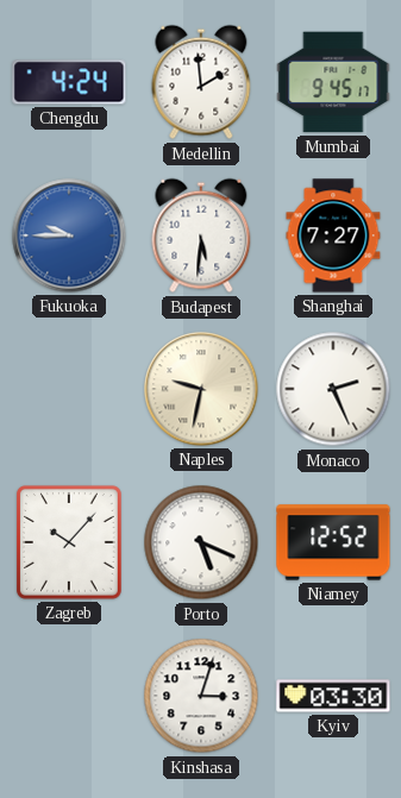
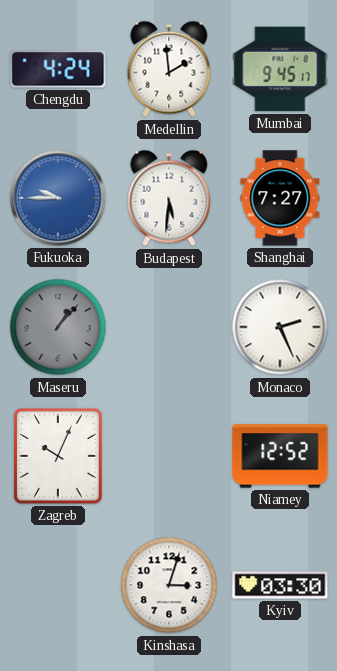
Maseru: none -> 1:07 (58, 327)
Naples: 9:32 -> none (201, 389)
Zagreb: 10:07 -> 10:04 (58, 456)
Porto: 5:19 -> none (201, 542)
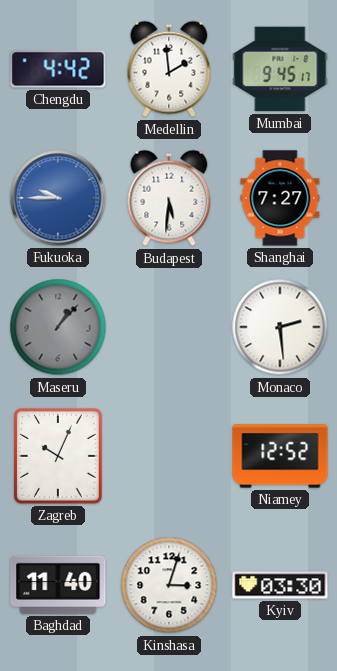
Chengdu: 4:24 -> 4:42 (58, 69)
Monaco: 2:26 -> 2:29 (280, 327)
Baghdad: none -> 11:40 (58, 585)
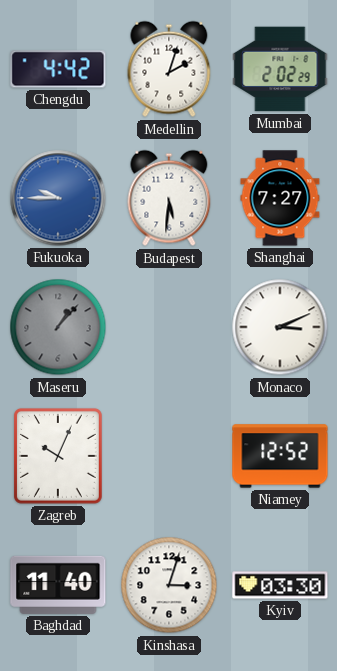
Medellin: 1:59 -> 2:03 (169, 69)
Mumbai: 9:45 -> 2:02 (280, 69)
Monaco: 2:29 -> 3:11 (280, 327)
